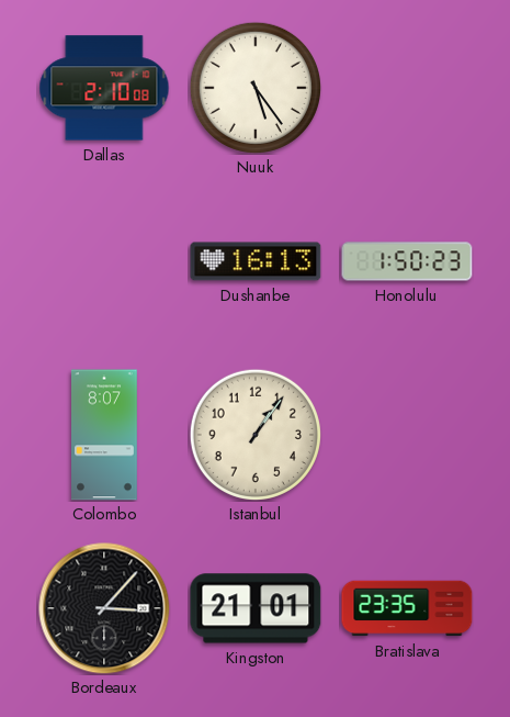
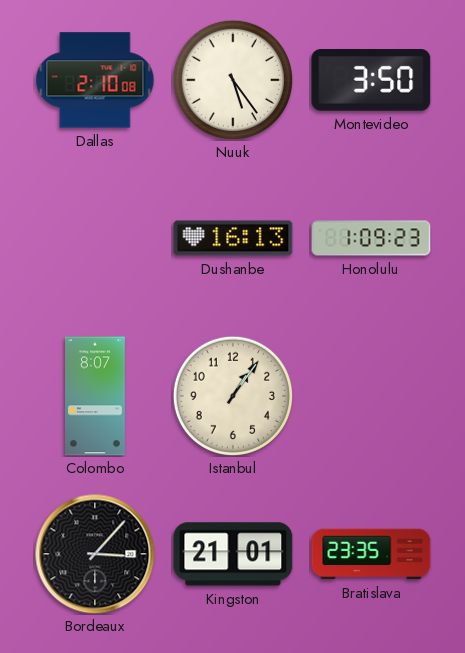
Montevideo: none -> 3:50 (371, 81)
Honolulu: 1:50 -> 1:09 (371, 238)
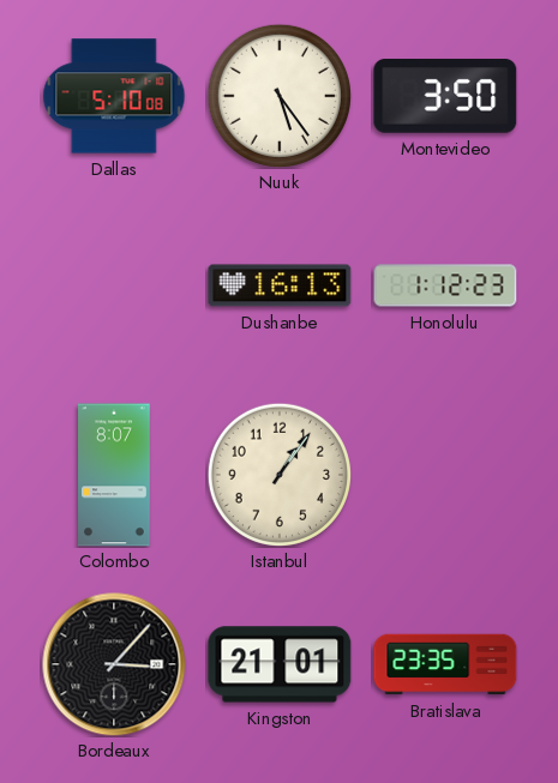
Dallas: 2:10 -> 5:10 (114, 96)
Honolulu: 1:09 -> 1:12 (445, 285)
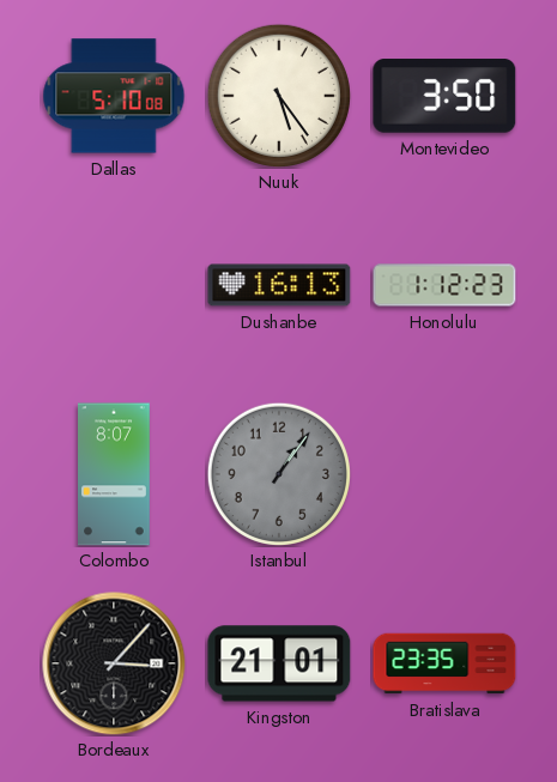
Istanbul dial: cream -> grey (279, 474)
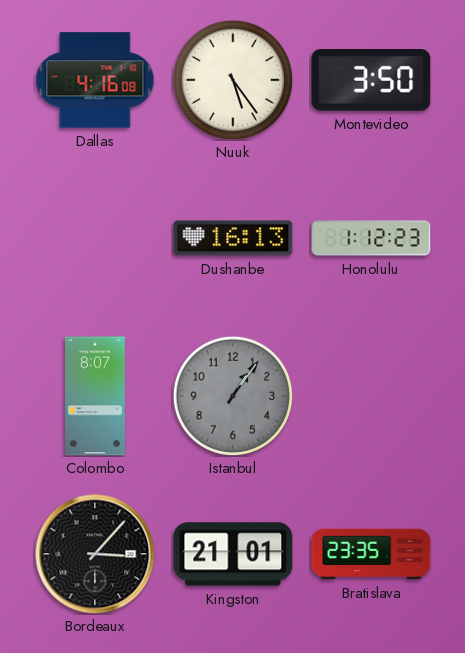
Dallas: 5:10 -> 4:16 (95, 80)
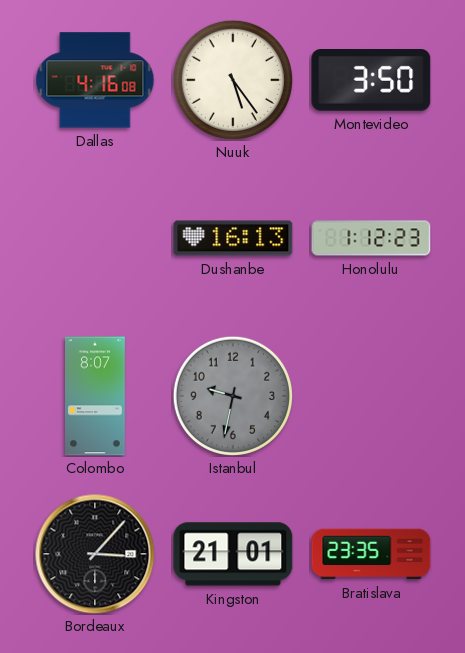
Istanbul: 1:06 -> 9:32 (233, 396)
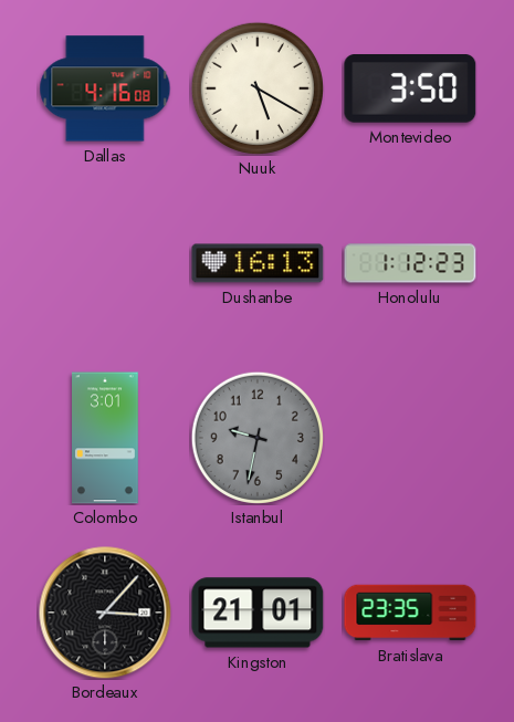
Nuuk: 5:24 -> 5:20 (258, 88)
Colombo: 8:07 -> 3:01 (106, 438)
